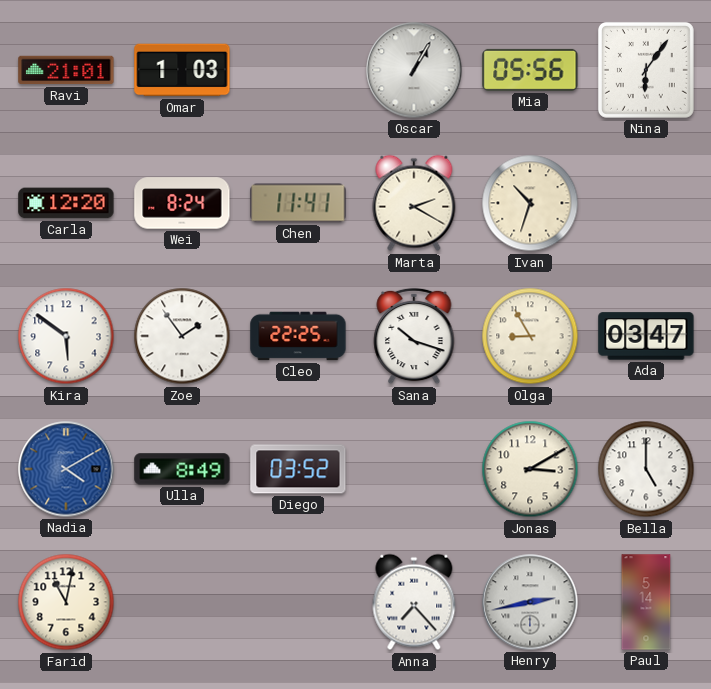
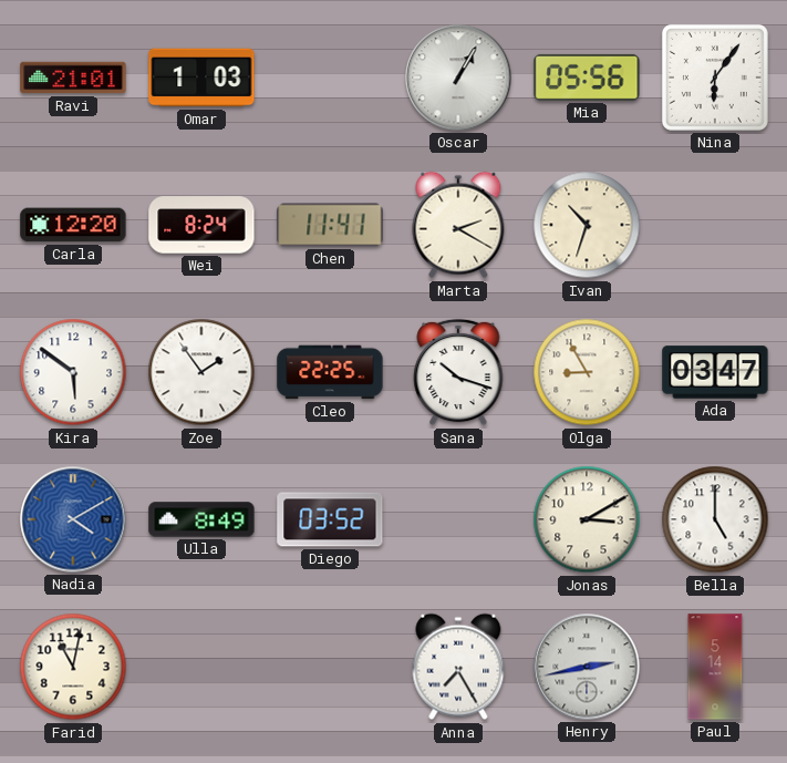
Anna: 7:23 -> 7:25 (458, 667)
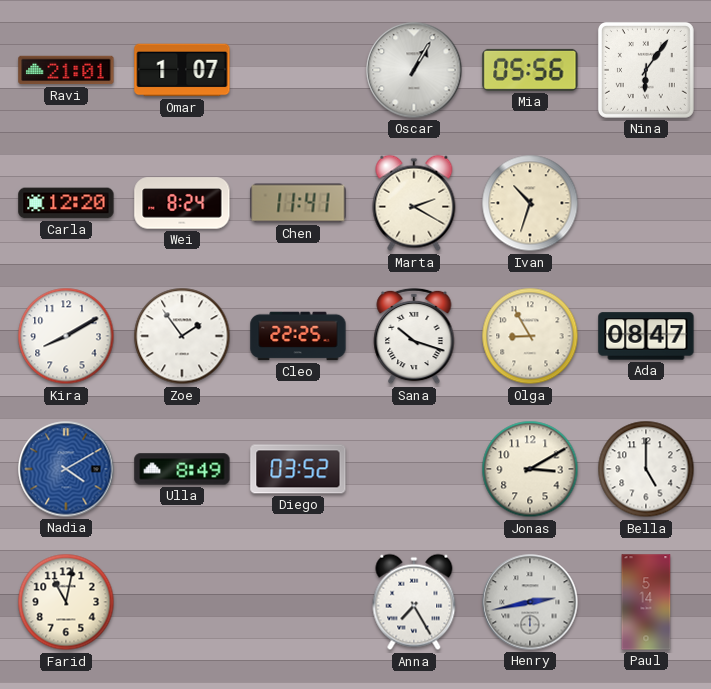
Omar: 1:03 -> 1:07 (182, 70)
Kira: 5:51 -> 8:10 (66, 336)
Ada: 03:47 -> 08:47 (646, 336)
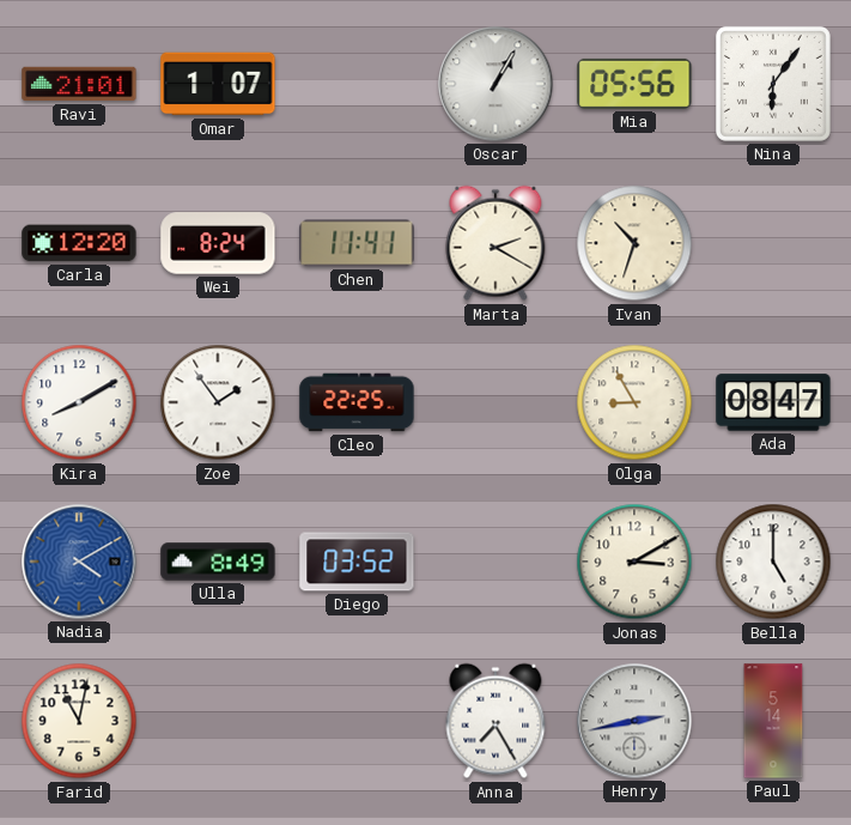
Sana: 10:18 -> none (414, 336)
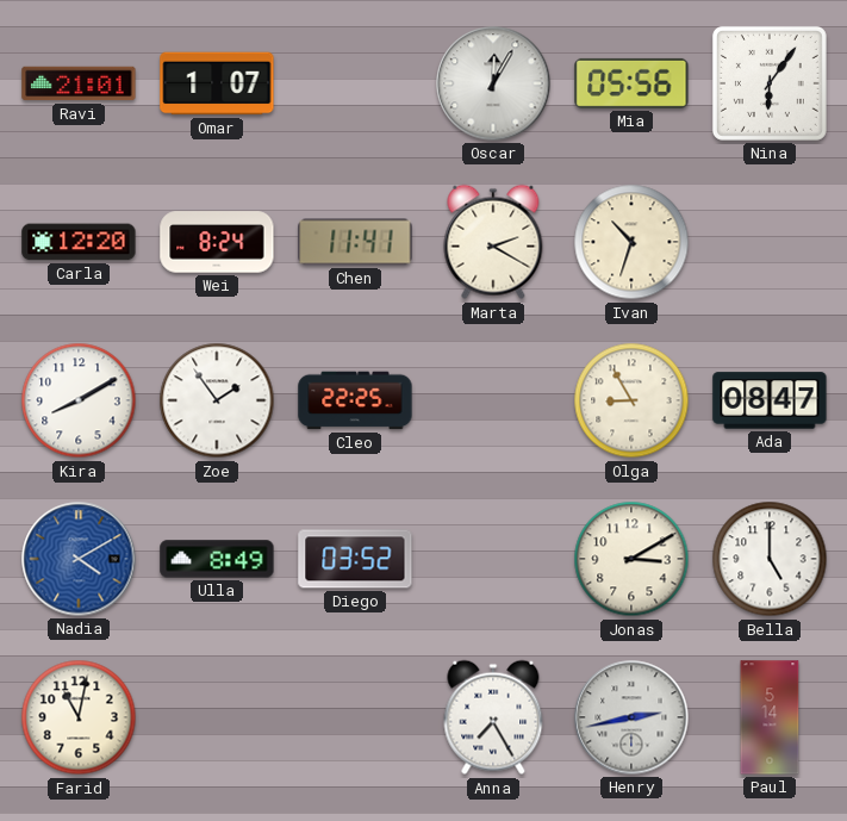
Oscar: 1:05 -> 12:05 (493, 83)
